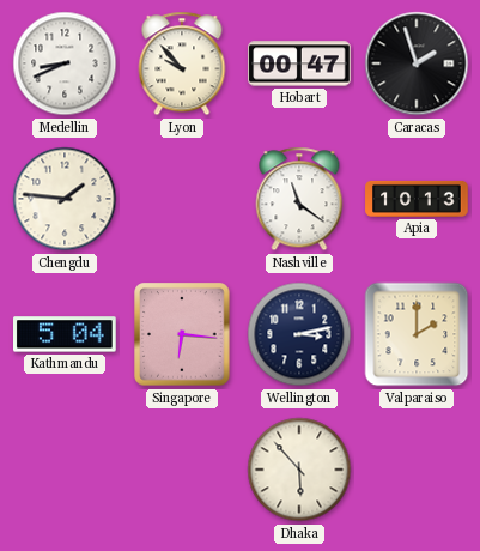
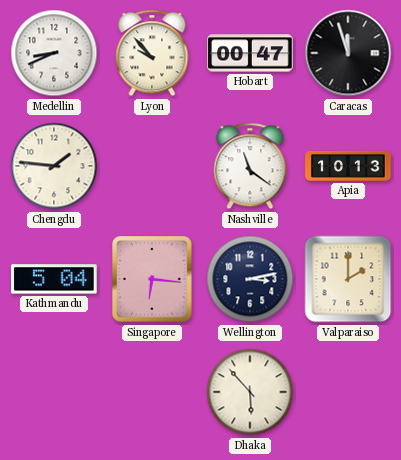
Caracas: 1:57 -> 11:57 (348, 53)
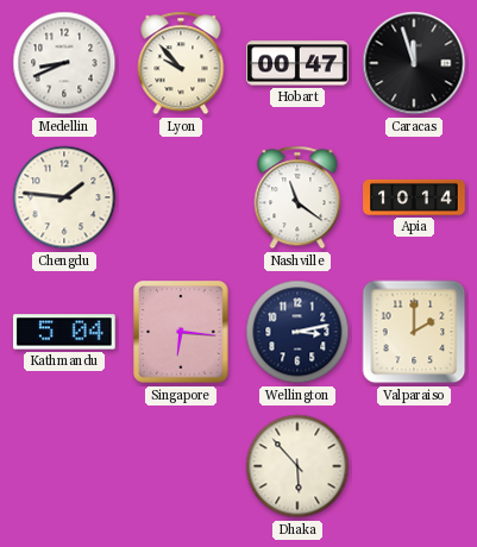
Apia: 10:13 -> 10:14 (414, 197)
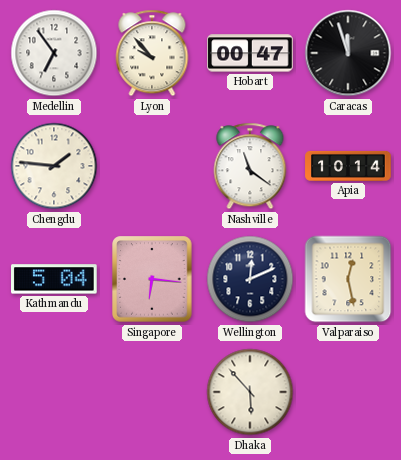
Medellin: 8:41 -> 6:54 (54, 53)
Wellington: 3:13 -> 12:11 (250, 279)
Valparaiso: 2:00 -> 12:28 (348, 279)
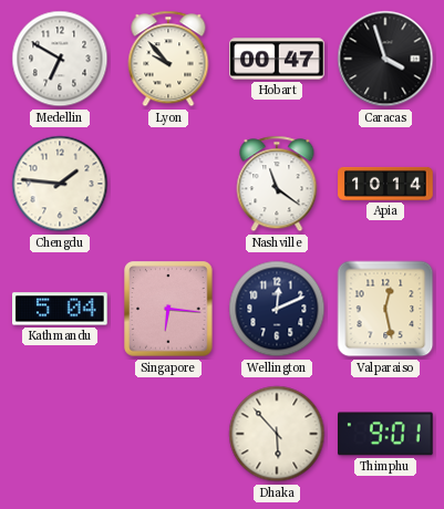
Medellin: 6:54 -> 6:50 (60, 59)
Caracas: 11:57 -> 3:57 (385, 59)
Thimphu: none -> 9:01 (386, 434)
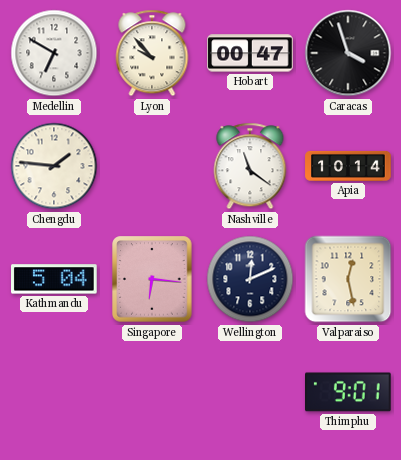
Dhaka: 5:53 -> none (277, 434)
